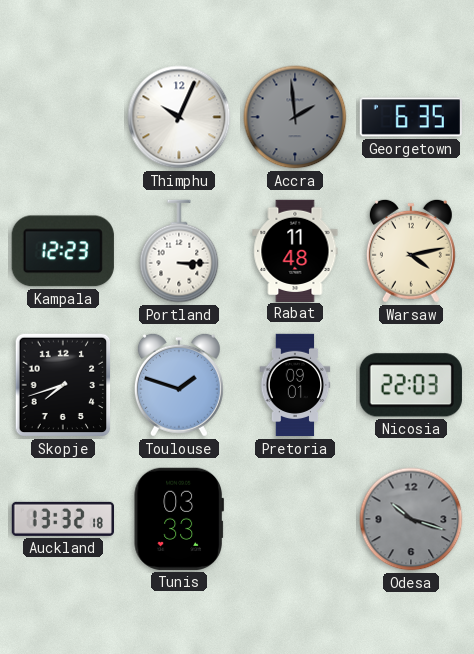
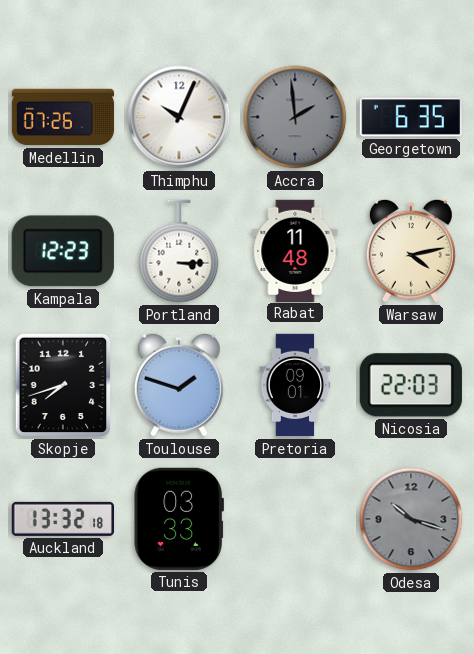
Medellin: none -> 07:26 (63, 117)
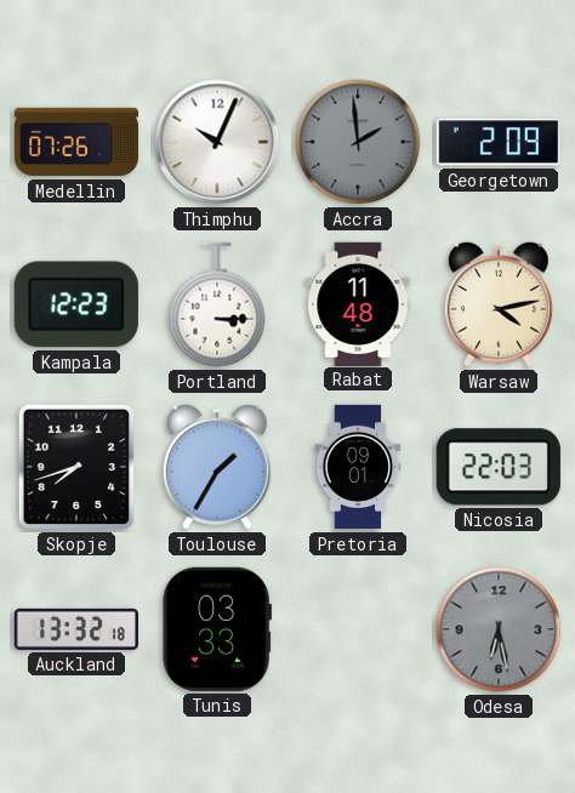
Georgetown: 6:35 -> 2:09 (499, 142)
Toulouse: 1:48 -> 1:35 (217, 467)
Odesa: 10:18 -> 6:28 (499, 629)
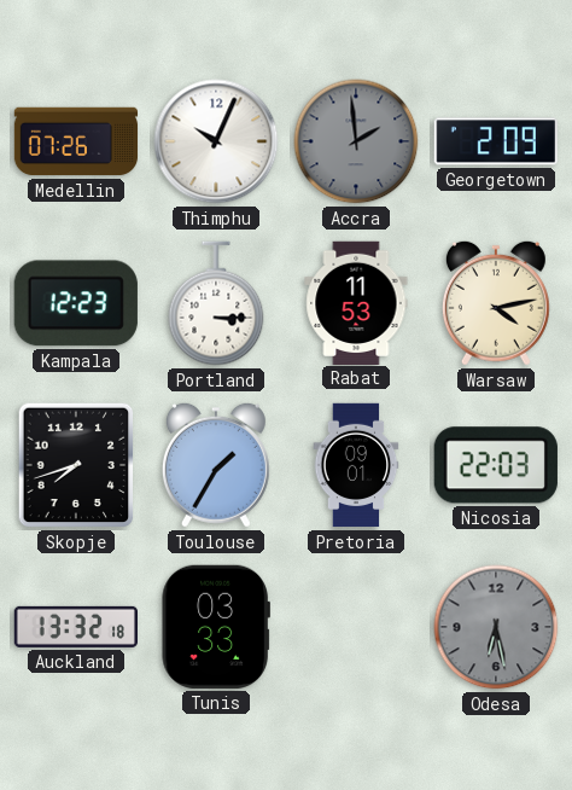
Rabat: 11:48 -> 11:53 (356, 302)
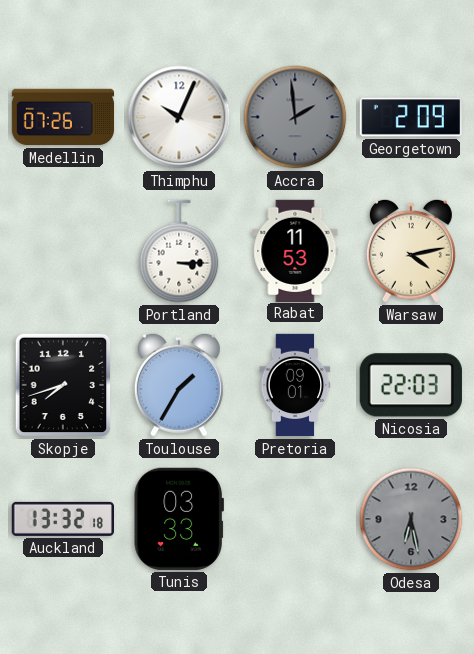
Kampala: 12:23 -> none (76, 303)
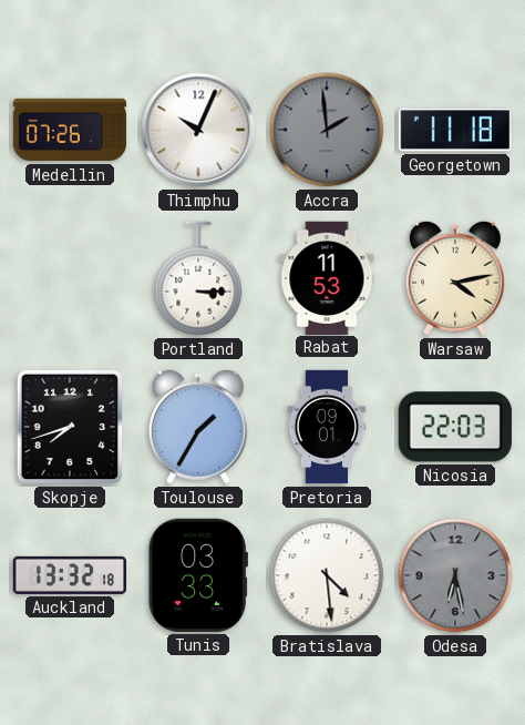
Georgetown: 2:09 -> 11:18 (455, 130)
Bratislava: none -> 4:29 (327, 575)
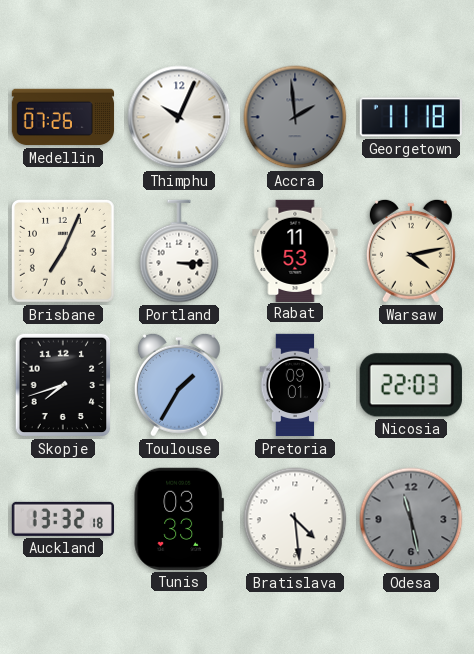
Brisbane: none -> 7:04 (63, 251)
Odesa: 6:28 -> 11:28 (411, 519)
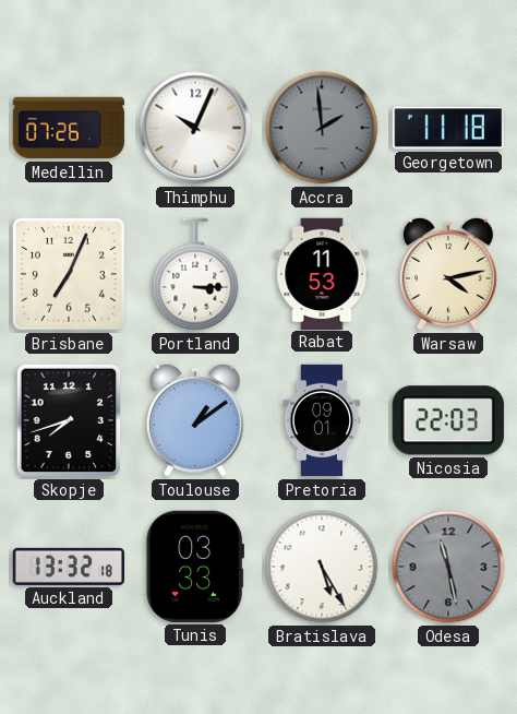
Toulouse: 1:35 -> 1:09 (195, 420)
Bratislava: 4:29 -> 5:25 (322, 567)
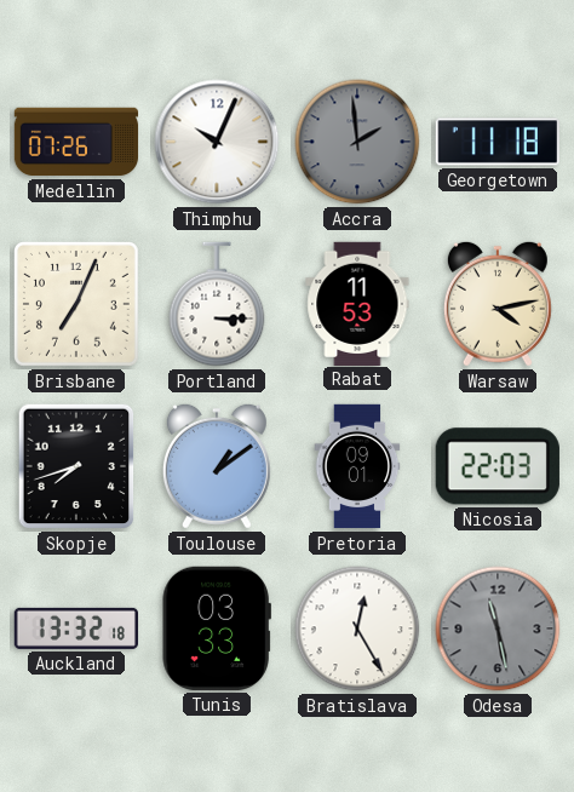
Bratislava: 5:25 -> 12:25 (357, 629)
